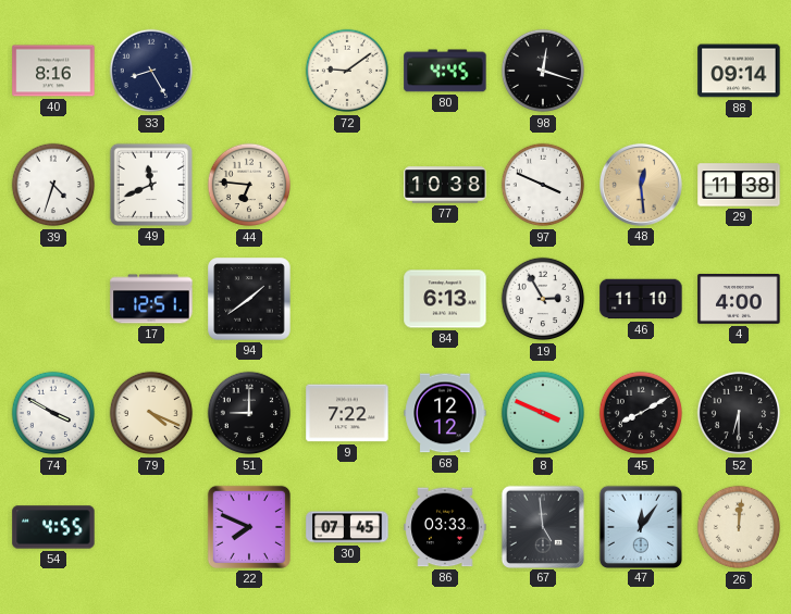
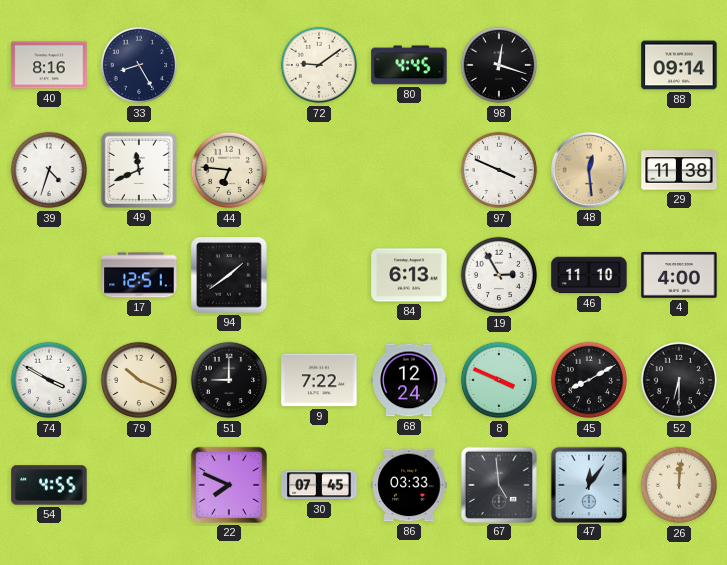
77: 10:38 -> none (445, 185)
79: 4:19 -> 10:19 (139, 380)
68: 12:12 -> 12:24 (409, 380)
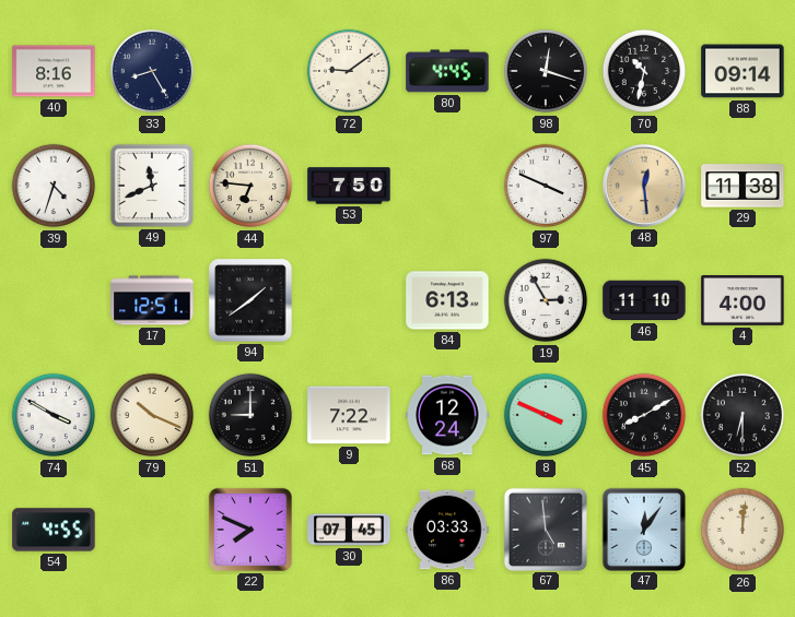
70: none -> 10:32 (644, 71)
53: none -> 7:50 (349, 186)
